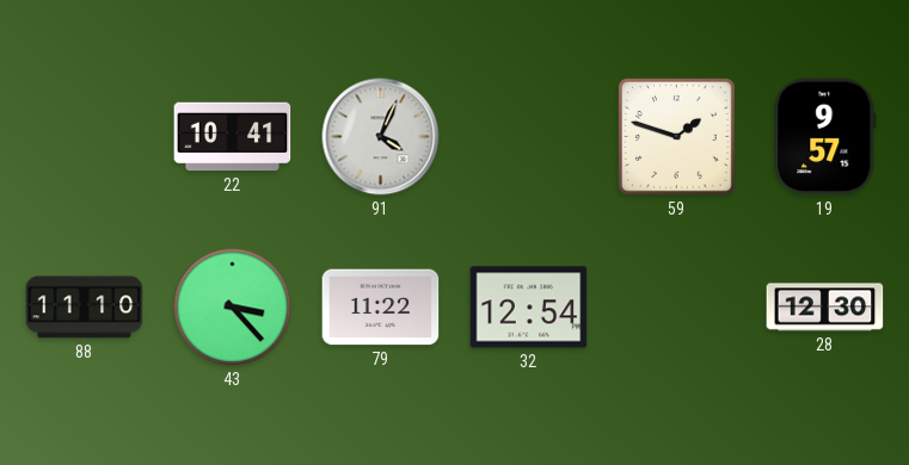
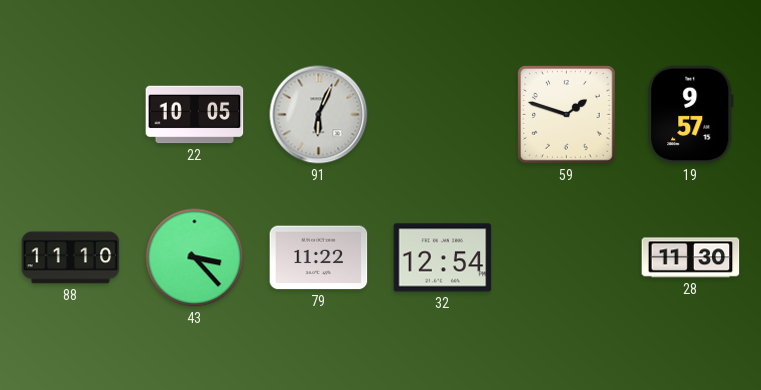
22: 10:41 -> 10:05 (195, 115)
91: 4:04 -> 6:04 (319, 115)
28: 12:30 -> 11:30 (691, 258)
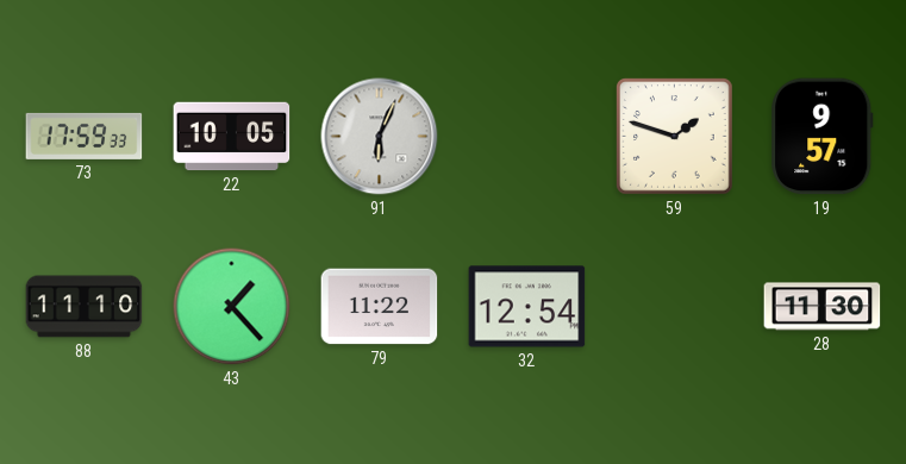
73: none -> 17:59 (85, 136)
43: 3:23 -> 1:23 (232, 307)
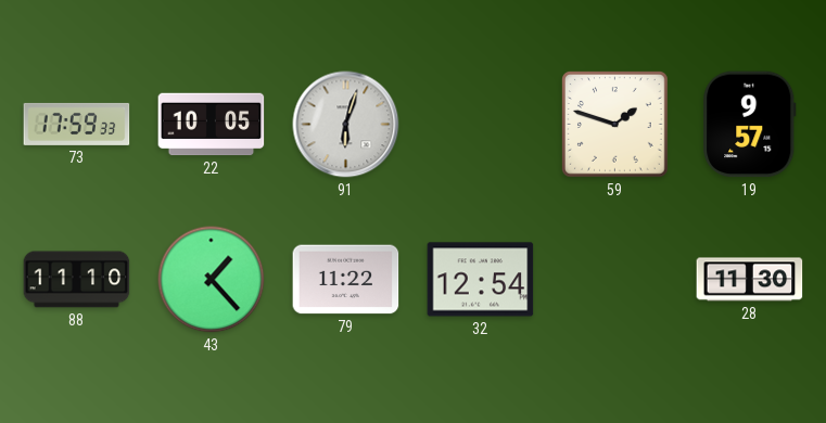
91: 6:04 -> 6:03 (346, 125)
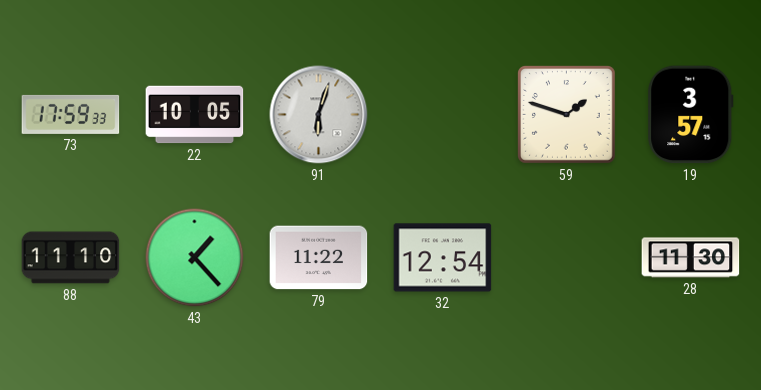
19: 9:57 -> 3:57 (691, 115)
